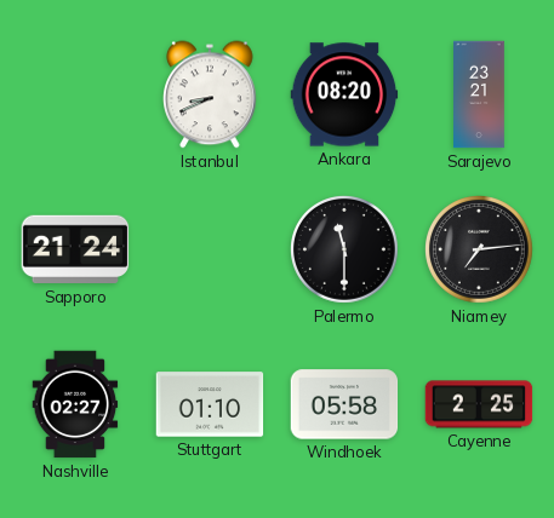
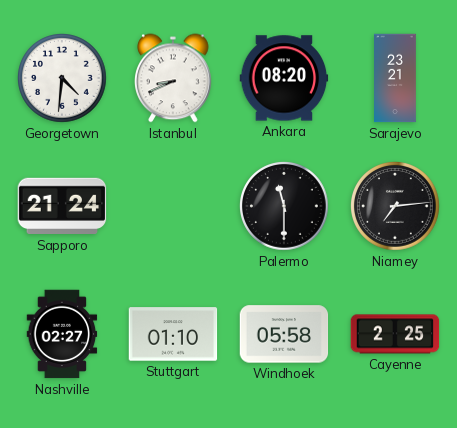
Georgetown: none -> 4:31 (63, 79)
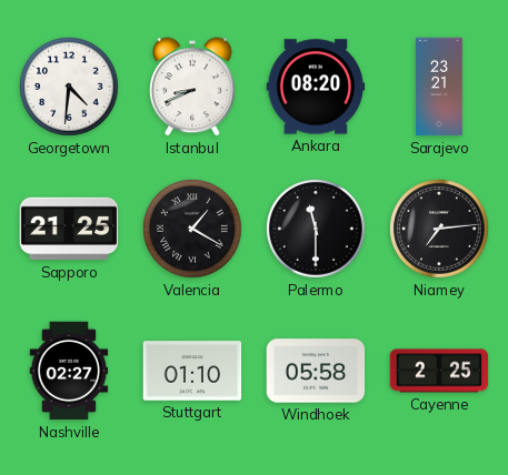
Sapporo: 21:24 -> 21:25 (69, 229)
Valencia: none -> 1:20 (193, 230)
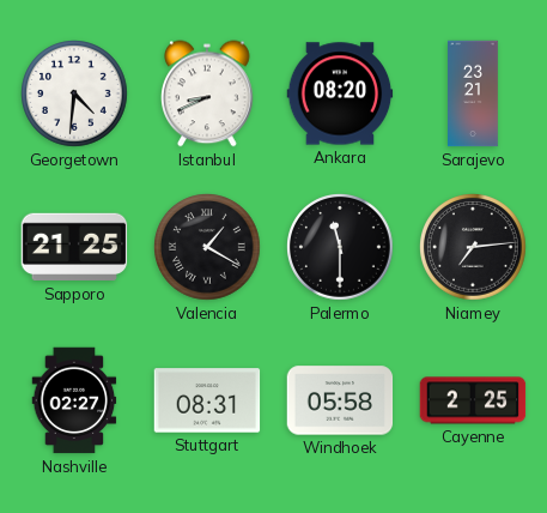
Stuttgart: 01:10 -> 08:31 (207, 400)
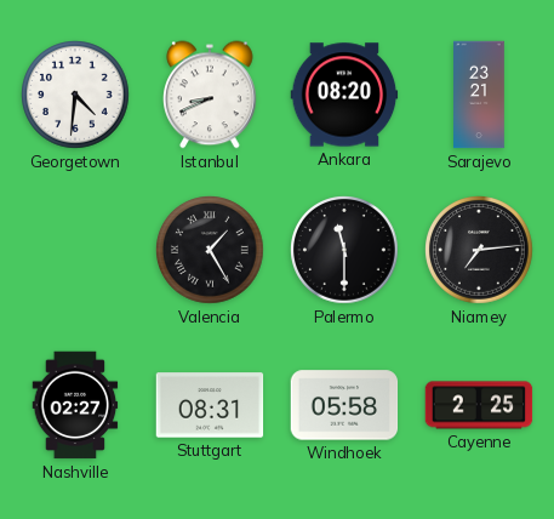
Sapporo: 21:25 -> none (74, 247)
Valencia: 1:20 -> 1:25 (211, 251)
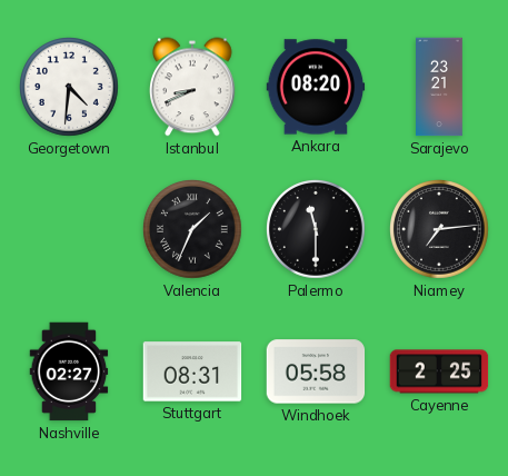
Valencia: 1:25 -> 1:34 (193, 230)
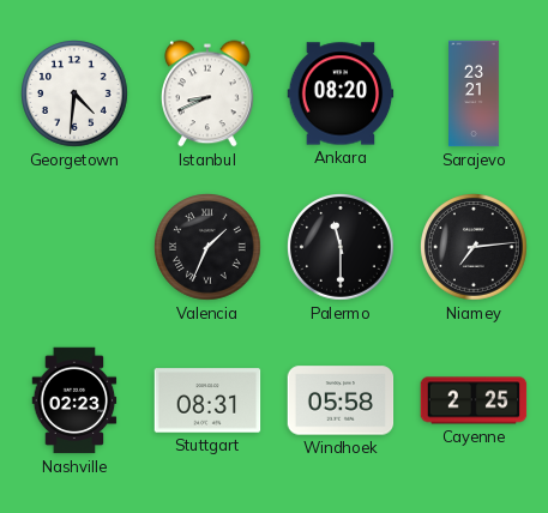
Nashville: 02:27 -> 02:23 (74, 400)
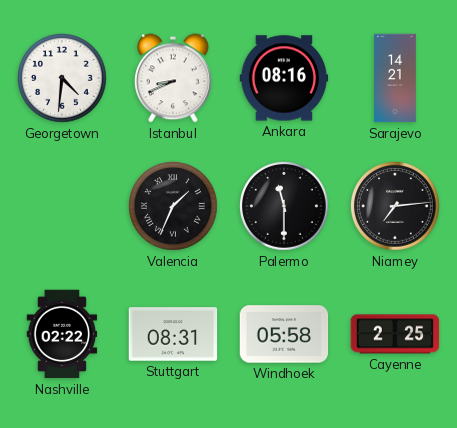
Ankara: 08:20 -> 08:16 (284, 78)
Sarajevo: 23:21 -> 14:21 (396, 78)
Nashville: 02:23 -> 02:22 (62, 334)
